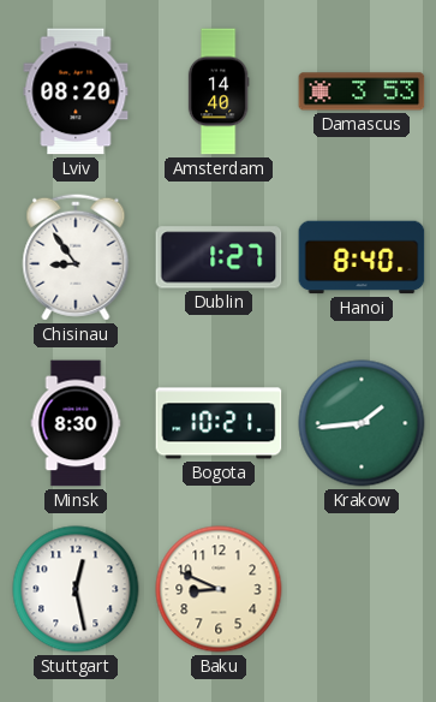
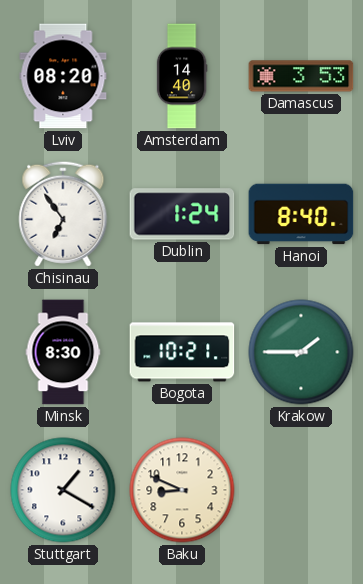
Chisinau: 8:54 -> 6:54 (63, 214)
Dublin: 1:27 -> 1:24 (182, 214)
Krakow: 1:44 -> 1:45 (301, 352)
Stuttgart: 12:28 -> 1:20 (63, 490)
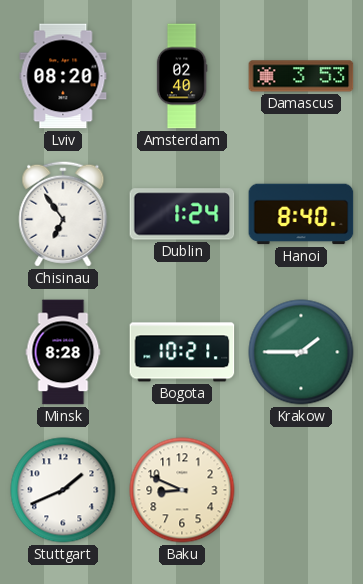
Amsterdam: 14:40 -> 02:40 (182, 76)
Minsk: 8:30 -> 8:28 (63, 352)
Stuttgart: 1:20 -> 1:41 (63, 490)
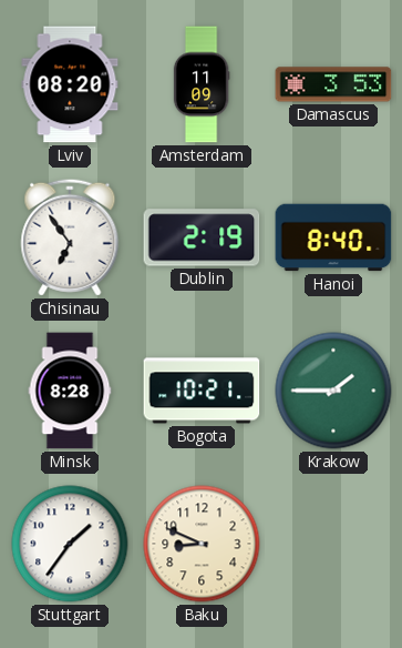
Amsterdam: 02:40 -> 11:09 (202, 84)
Dublin: 1:24 -> 2:19 (202, 237)
Stuttgart: 1:41 -> 1:36 (70, 544)
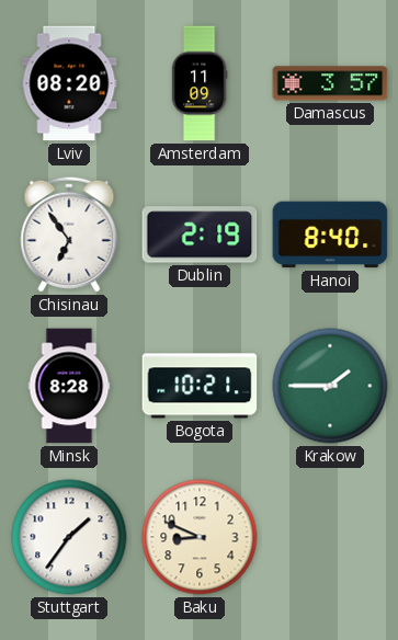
Damascus: 3:53 -> 3:57 (330, 83)
